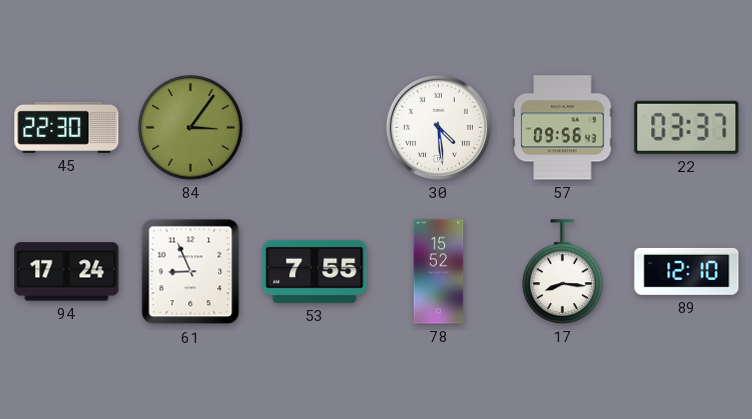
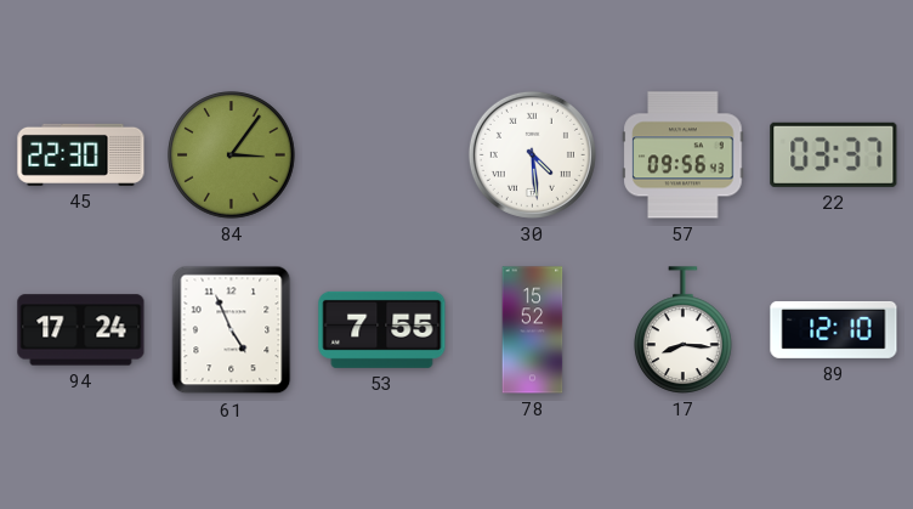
61: 8:56 -> 4:56 (232, 330)
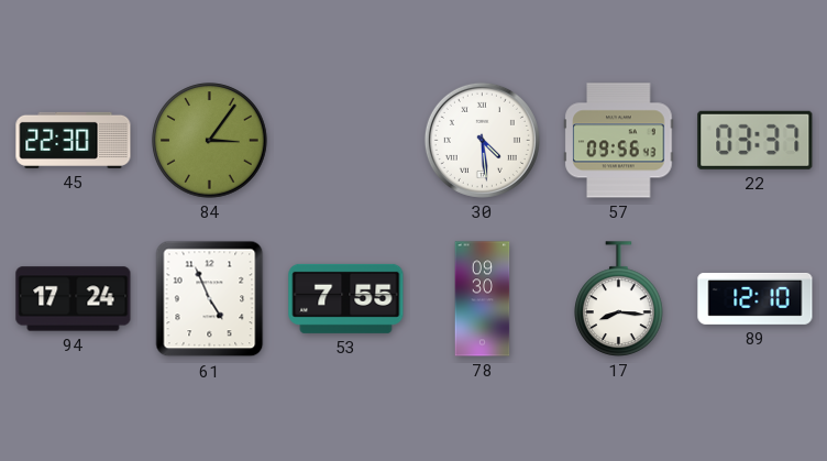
78: 15:52 -> 09:30 (483, 299)
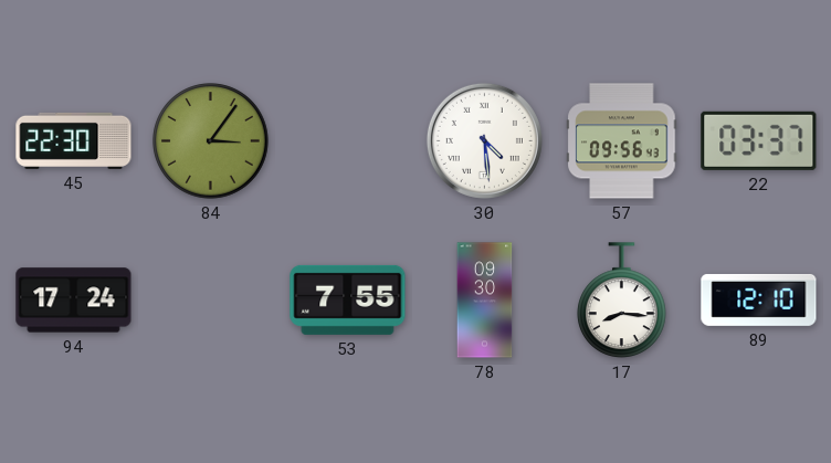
61: 4:56 -> none (210, 299)
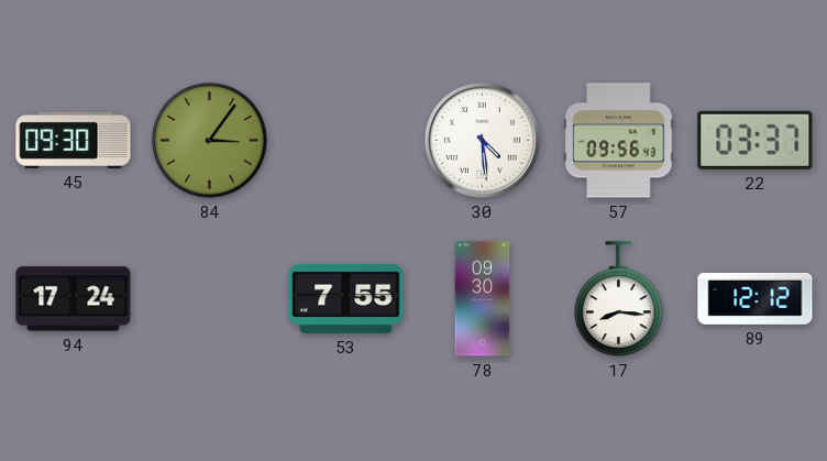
45: 22:30 -> 09:30 (74, 140)
89: 12:10 -> 12:12 (756, 298)
